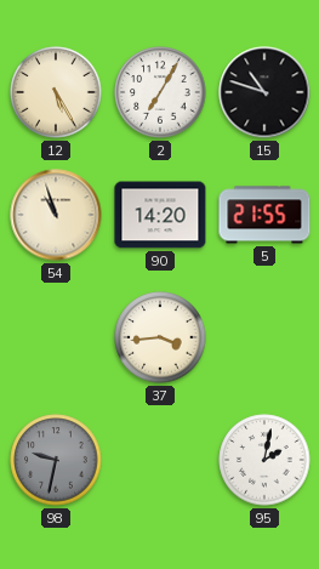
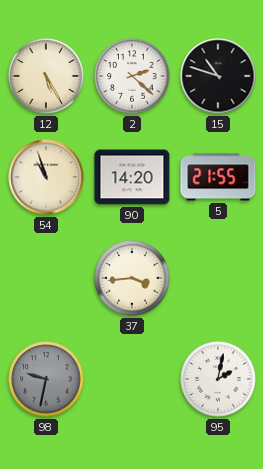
2: 7:05 -> 2:22 (132, 76)
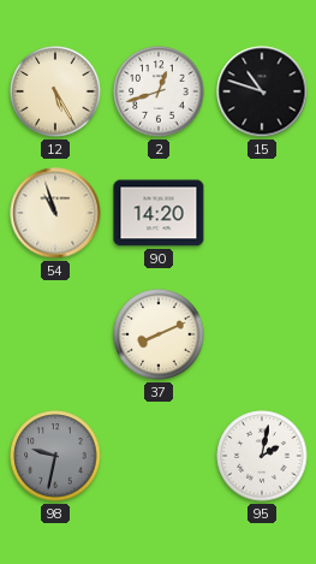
2: 2:22 -> 12:42 (159, 91)
5: 21:55 -> none (218, 177)
37: 3:44 -> 8:11 (159, 334)
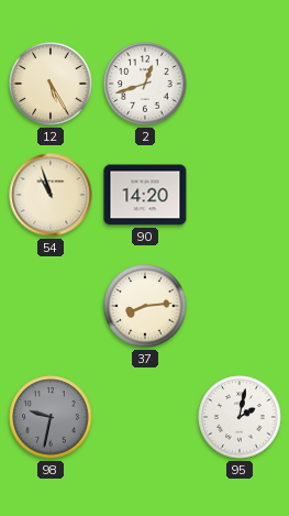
15: 10:48 -> none (262, 91)
37: 8:11 -> 8:14 (145, 306)
